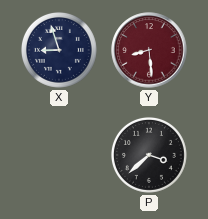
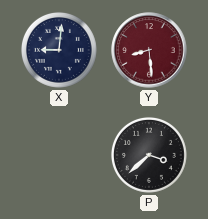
X: 8:57 -> 9:01 (59, 50)
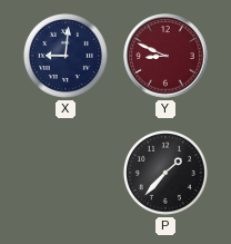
Y: 8:29 -> 8:49 (165, 56)
P: 3:38 -> 1:37 (165, 173)
